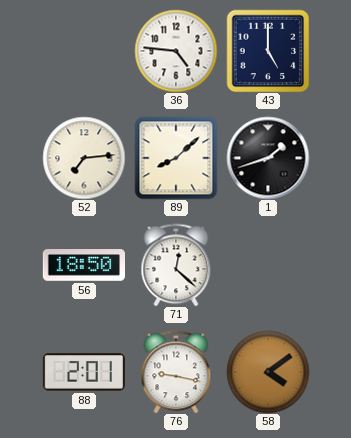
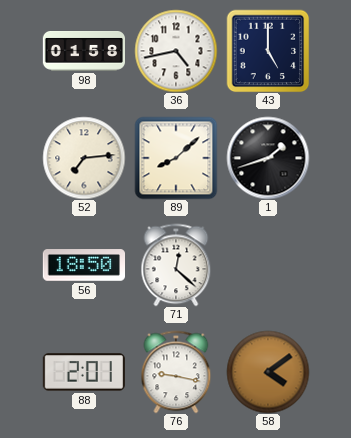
98: none -> 01:58 (83, 52)
36: 4:46 -> 4:43 (176, 51)
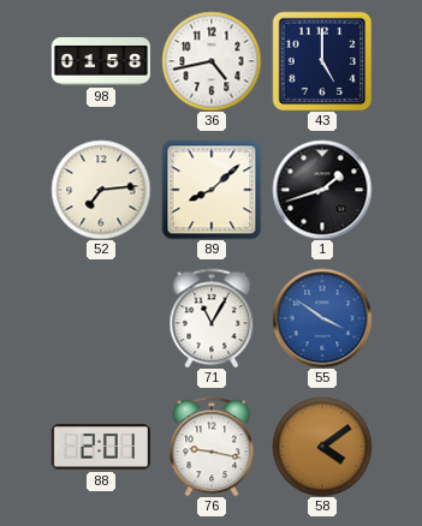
56: 18:50 -> none (83, 265)
71: 12:22 -> 11:05 (212, 318)
55: none -> 3:51 (322, 318)
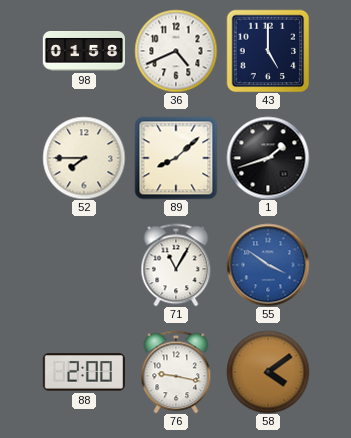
36: 4:43 -> 4:41 (176, 51)
52: 7:14 -> 7:45 (84, 158)
88: 2:01 -> 2:00 (84, 372)
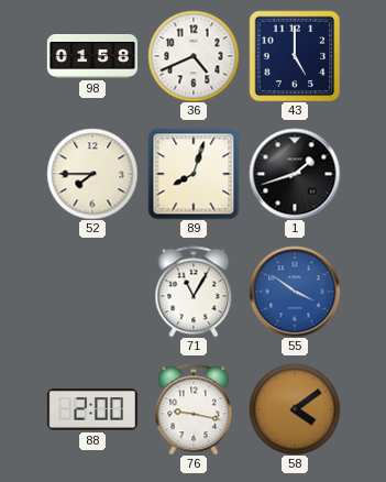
89: 8:08 -> 8:03 (194, 174)
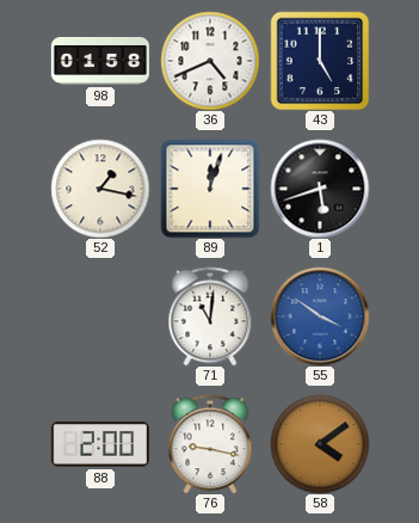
52: 7:45 -> 1:17 (100, 189)
89: 8:03 -> 12:03 (210, 189)
1: 1:42 -> 5:42 (320, 189)
71: 11:05 -> 11:01 (210, 316)
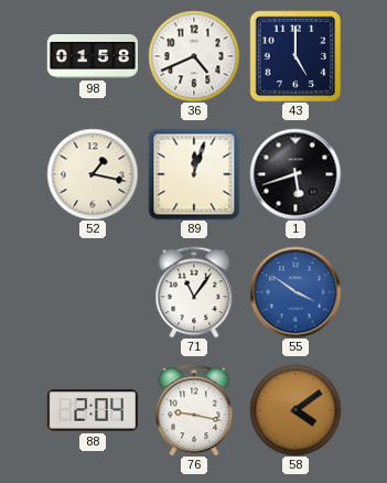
71: 11:01 -> 11:06 (194, 292)
88: 2:00 -> 2:04 (93, 410)
